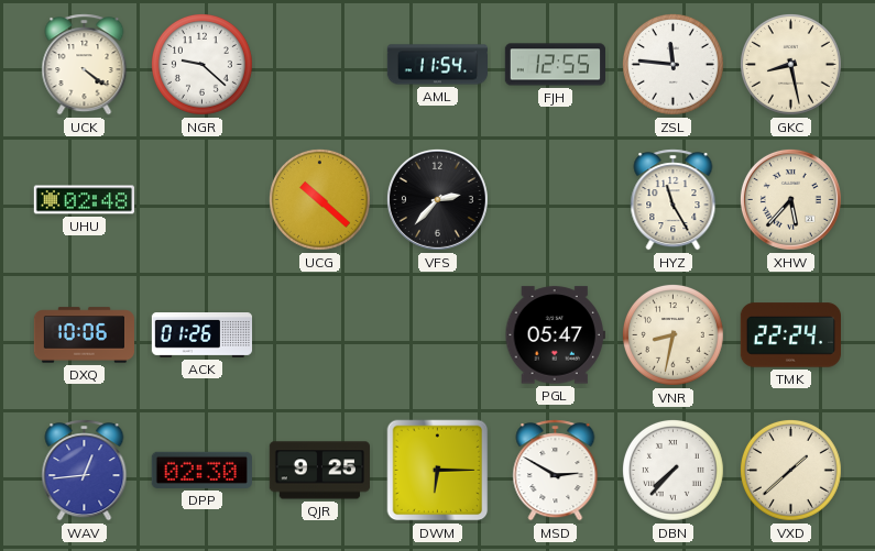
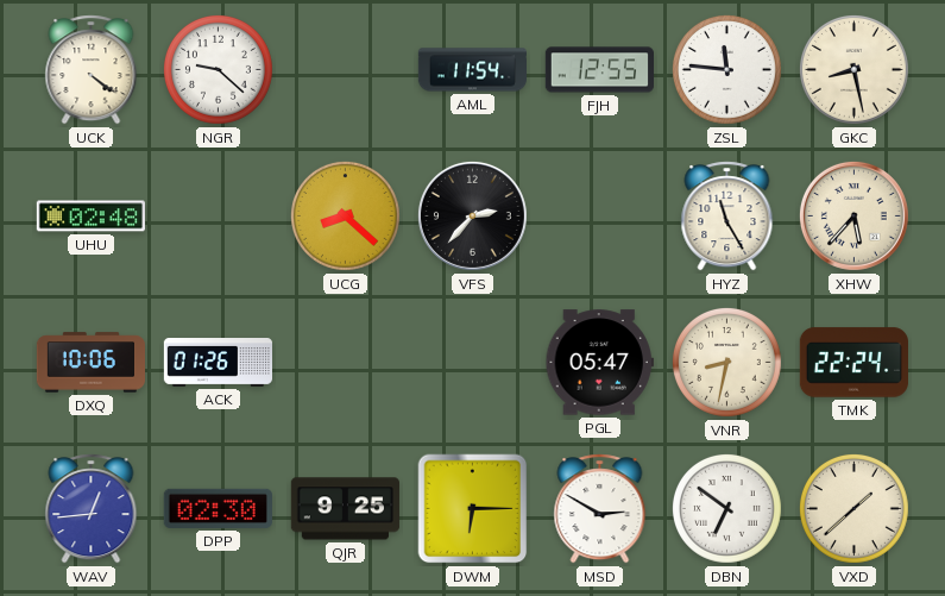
UCG: 10:22 -> 8:22 (345, 215)
DBN: 7:37 -> 6:51 (726, 508)
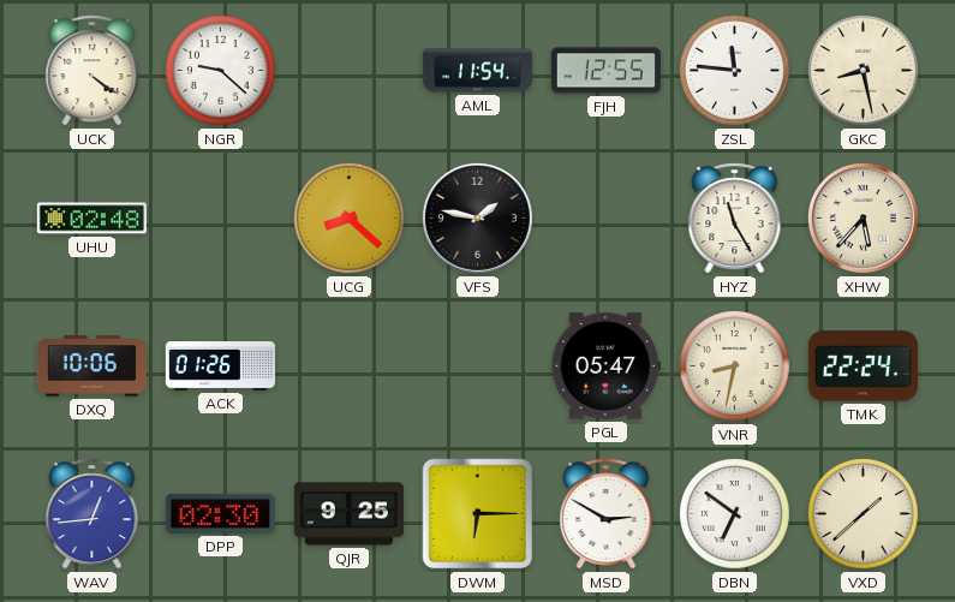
VFS: 2:37 -> 1:47 (477, 217)
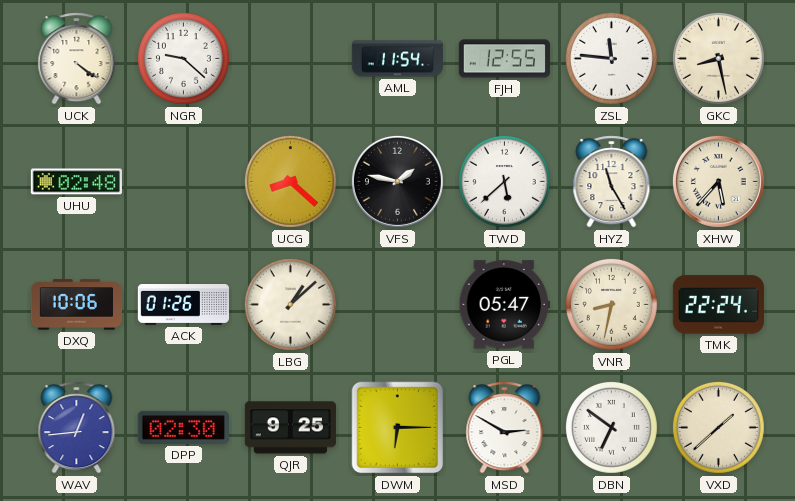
TWD: none -> 5:38 (504, 181)
LBG: none -> 1:08 (290, 304)
